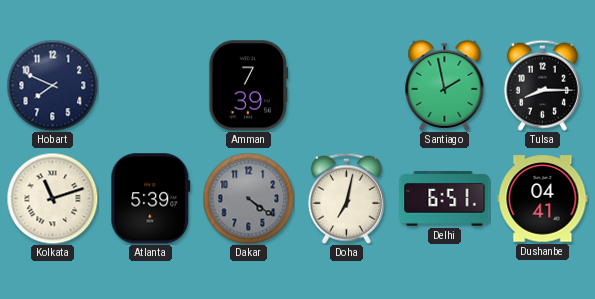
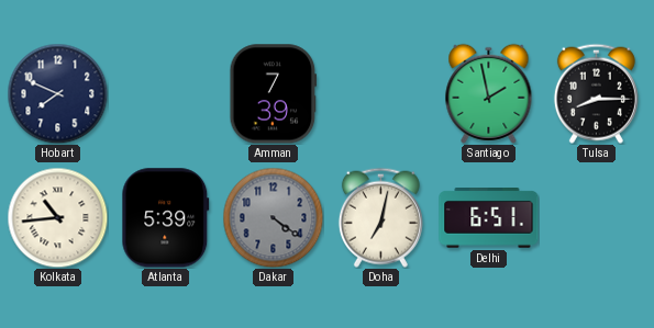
Kolkata: 11:12 -> 10:44 (57, 217)
Dushanbe: 04:41 -> none (543, 199)
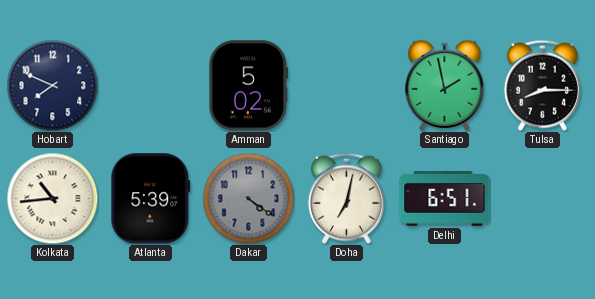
Amman: 7:39 -> 5:02 (249, 86)
